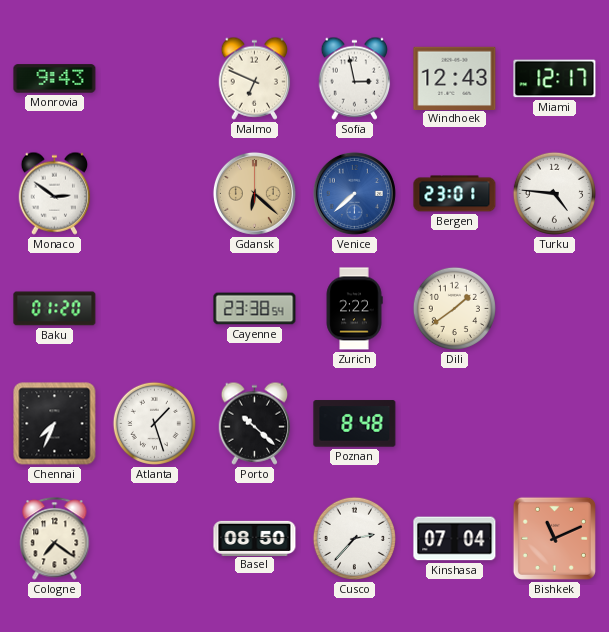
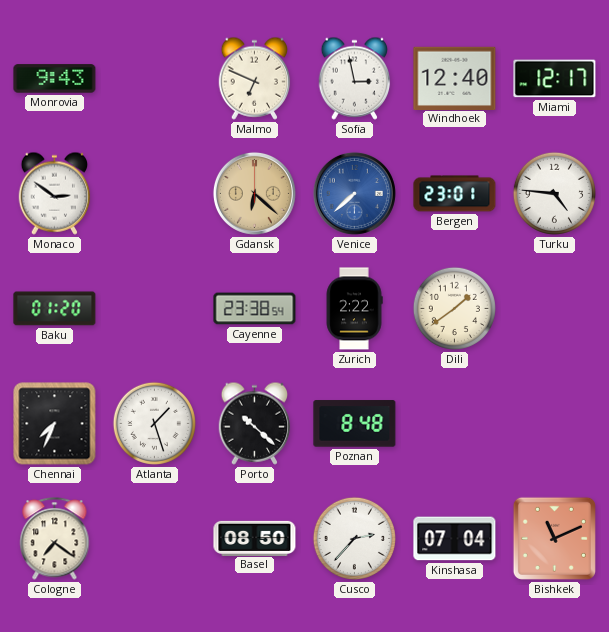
Windhoek: 12:43 -> 12:40 (455, 78)
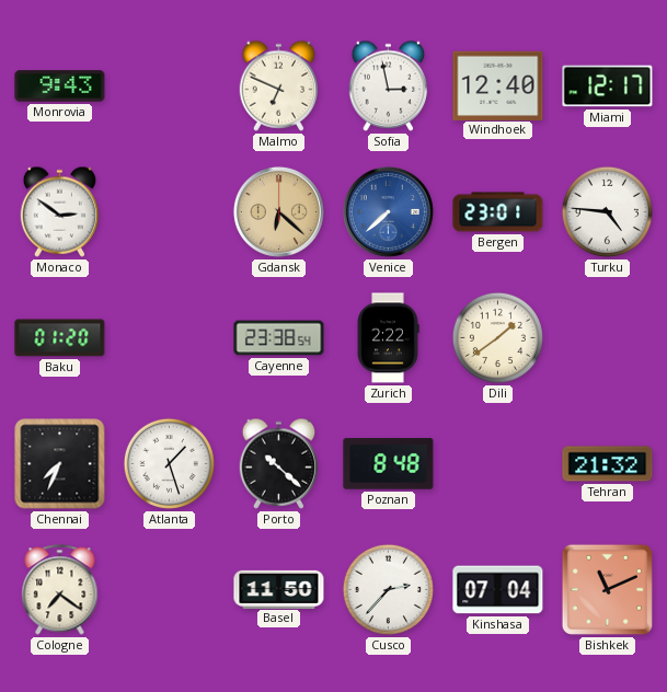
Tehran: none -> 21:32 (608, 464)
Basel: 08:50 -> 11:50 (279, 589)
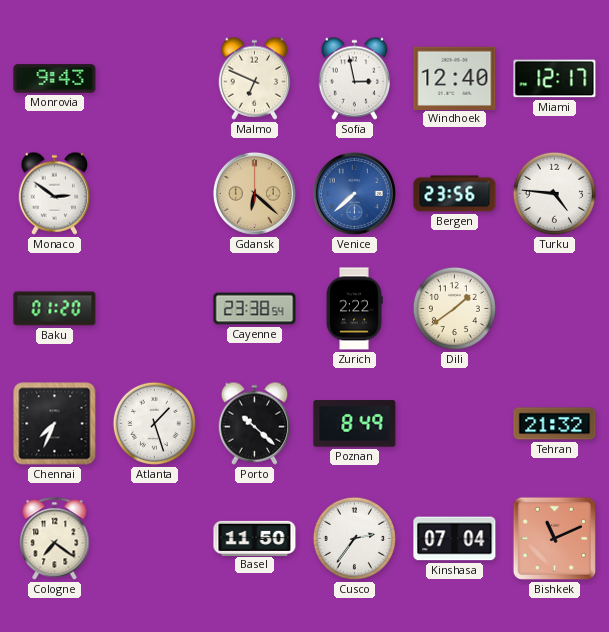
Bergen: 23:01 -> 23:56 (455, 194)
Poznan: 8:48 -> 8:49 (355, 424)
Cusco: 2:37 -> 2:36 (354, 538)
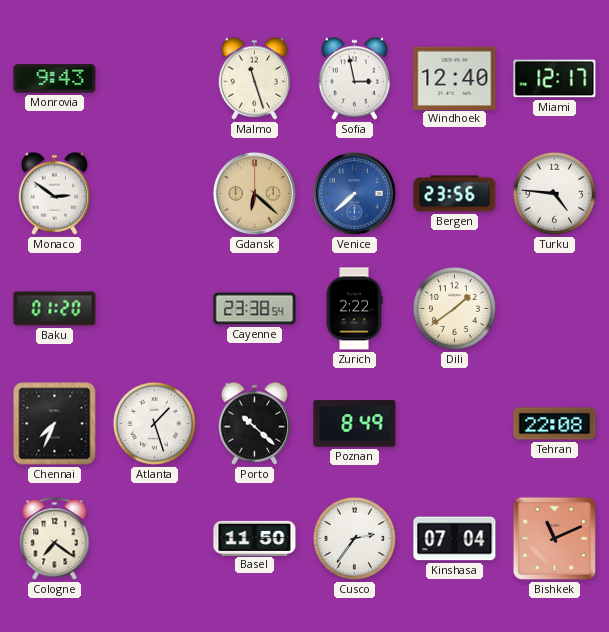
Malmo: 6:49 -> 11:27 (255, 78)
Tehran: 21:32 -> 22:08 (555, 424)
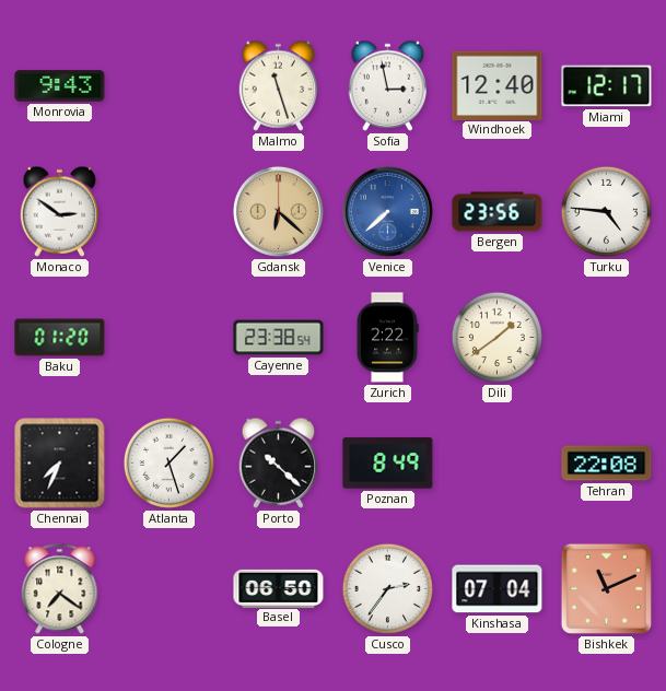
Basel: 11:50 -> 06:50 (279, 588)
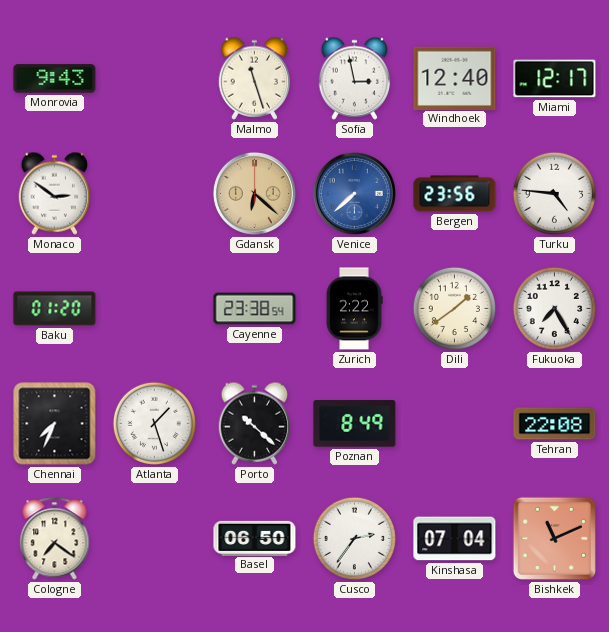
Fukuoka: none -> 7:25 (554, 308)
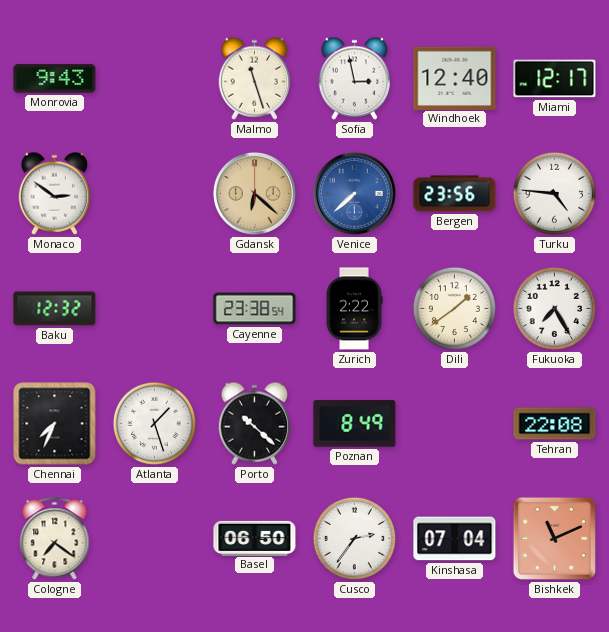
Baku: 01:20 -> 12:32 (55, 309)
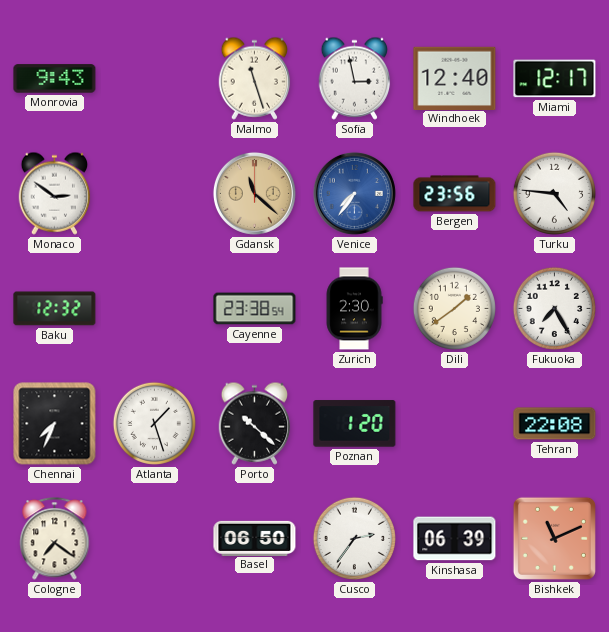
Gdansk: 6:22 -> 11:22 (254, 193)
Venice: 7:38 -> 7:36 (354, 193)
Zurich: 2:22 -> 2:30 (354, 309)
Poznan: 8:49 -> 1:20 (355, 424)
Kinshasa: 07:04 -> 06:39 (455, 539)
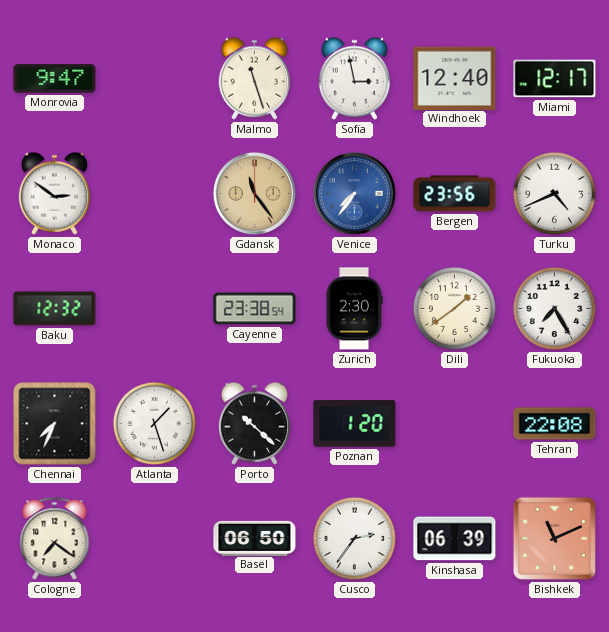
Monrovia: 9:43 -> 9:47 (55, 79)
Gdansk: 11:22 -> 11:24 (254, 193)
Turku: 4:46 -> 4:41 (554, 193)
